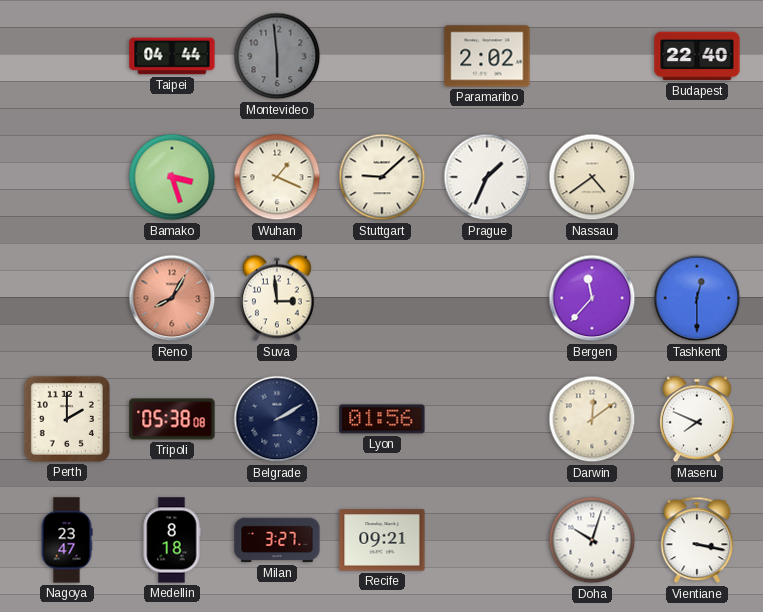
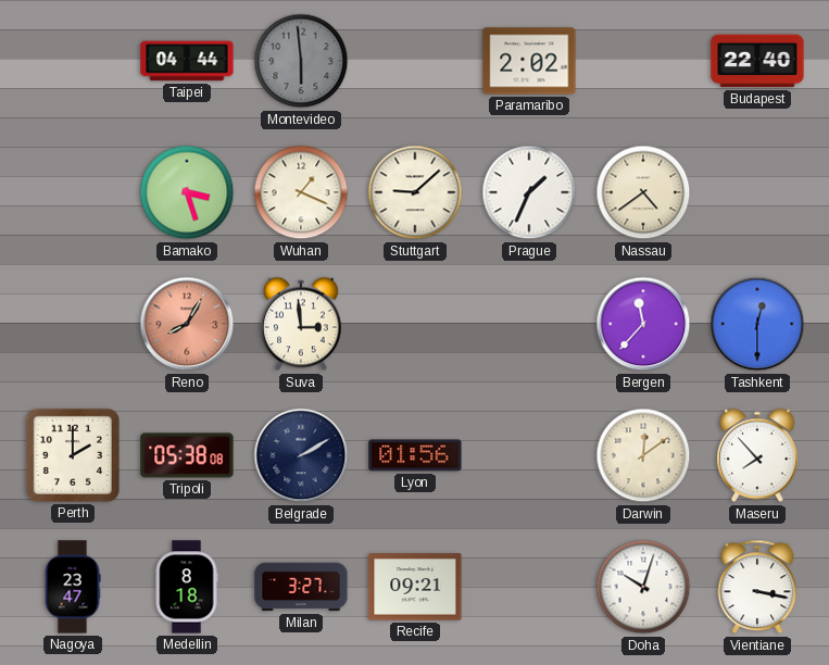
Maseru: 7:49 -> 7:53 (757, 455)
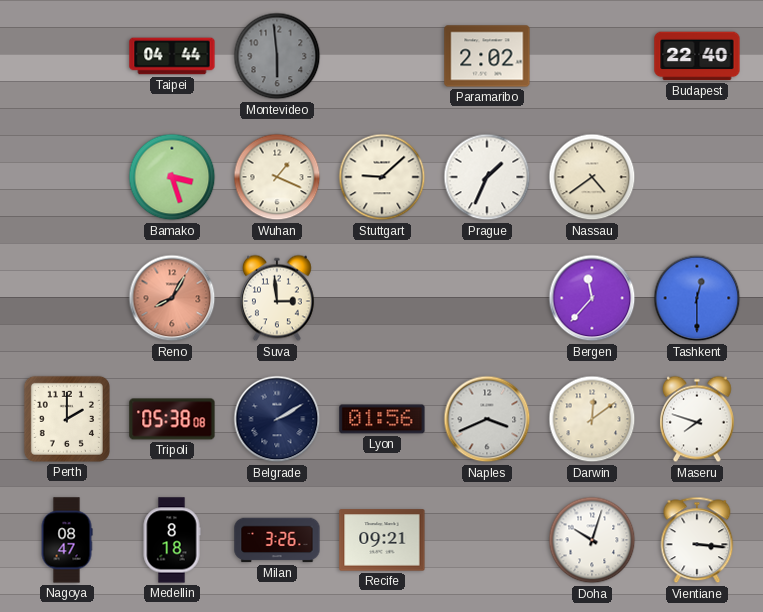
Naples: none -> 3:41 (487, 419)
Maseru: 7:53 -> 7:48 (697, 419)
Nagoya: 23:47 -> 08:47 (67, 540)
Milan: 3:27 -> 3:26 (277, 540)
Vientiane: 3:17 -> 3:16 (697, 540)
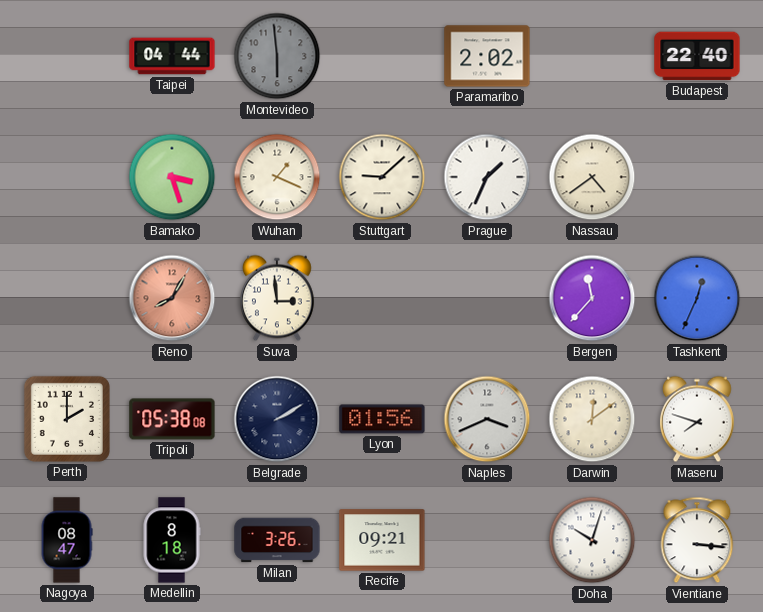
Tashkent: 12:30 -> 12:34 (697, 298)
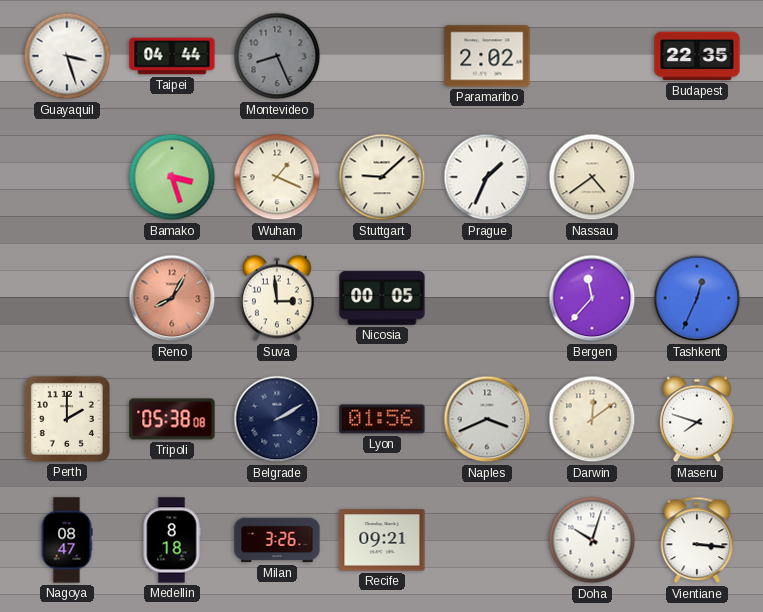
Guayaquil: none -> 3:27 (67, 56)
Montevideo: 5:59 -> 8:26 (277, 56)
Budapest: 22:40 -> 22:35 (697, 56)
Nicosia: none -> 00:05 (382, 298)
